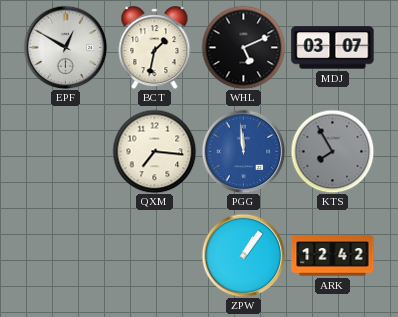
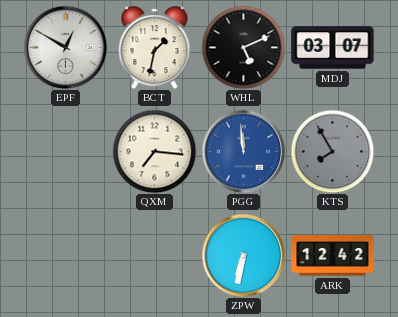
ZPW: 1:06 -> 6:32 (243, 255)
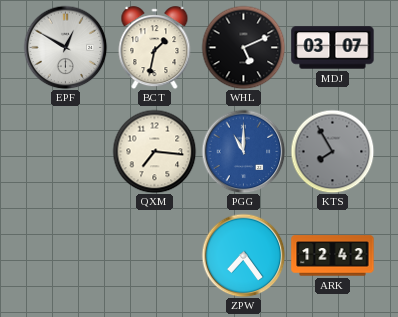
PGG: 11:59 -> 11:00 (243, 151)
ZPW: 6:32 -> 7:24 (243, 255)
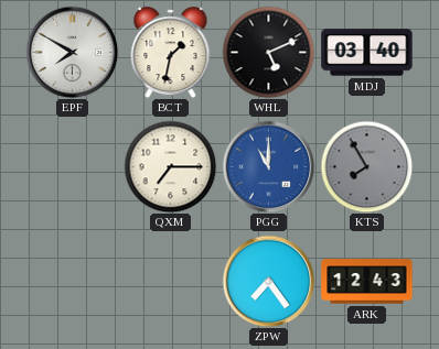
EPF: 12:50 -> 7:50 (72, 52)
MDJ: 03:07 -> 03:40 (367, 53)
QXM: 7:16 -> 7:15 (170, 166)
ARK: 12:42 -> 12:43 (367, 282)
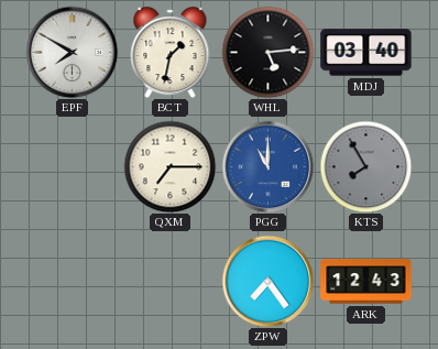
WHL: 5:11 -> 5:14 (267, 52)
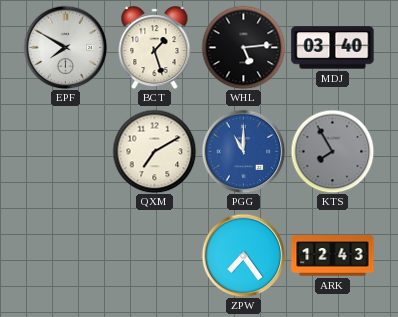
BCT: 1:32 -> 1:27 (155, 48)
QXM: 7:15 -> 7:10 (154, 151)
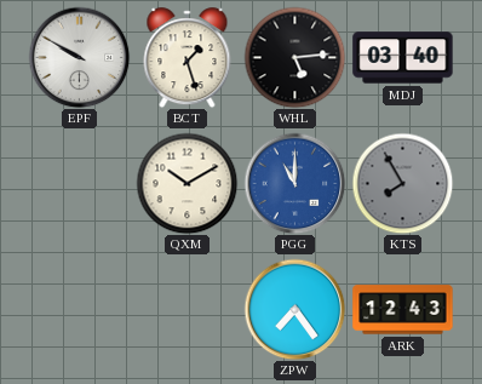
EPF: 7:50 -> 9:50 (79, 57)
QXM: 7:10 -> 10:10 (187, 183)
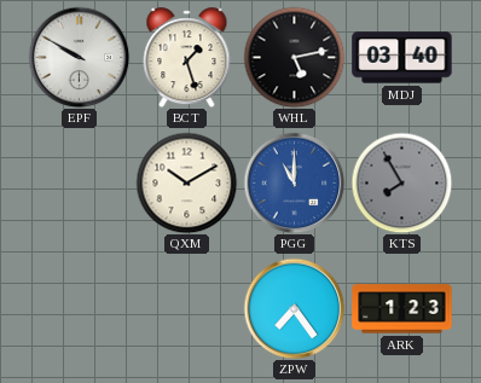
WHL: 5:14 -> 5:13 (294, 57)
ARK: 12:43 -> 1:23 (402, 309)
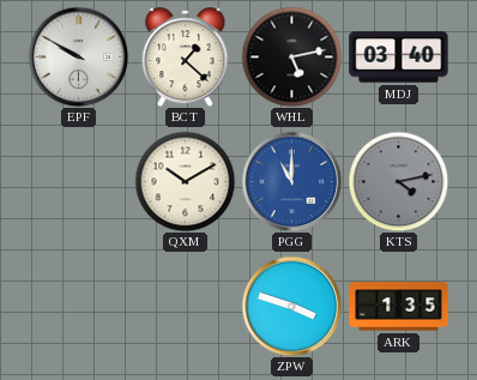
BCT: 1:27 -> 1:22 (186, 58)
KTS: 7:55 -> 4:13 (398, 181)
ZPW: 7:24 -> 3:48 (291, 306)
ARK: 1:23 -> 1:35 (399, 307)
